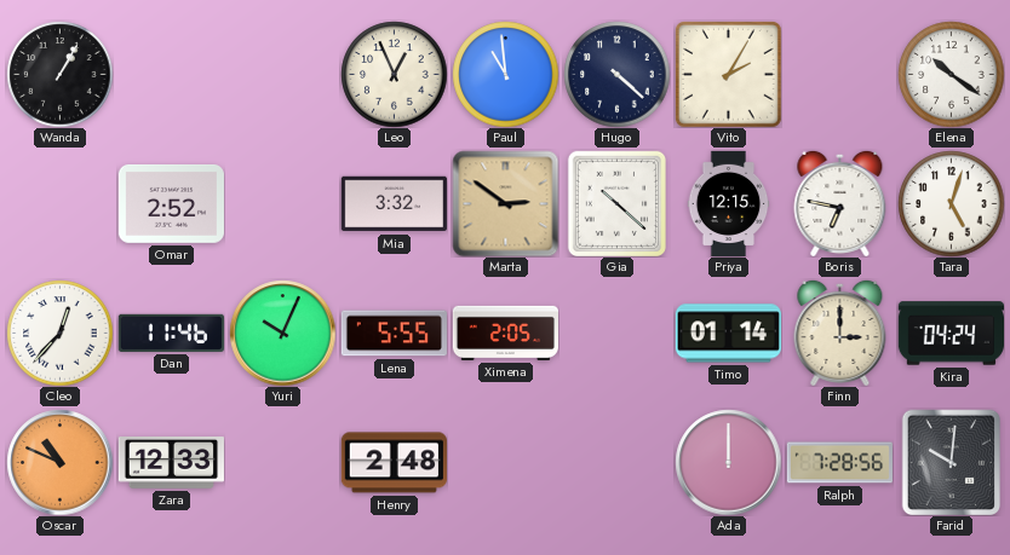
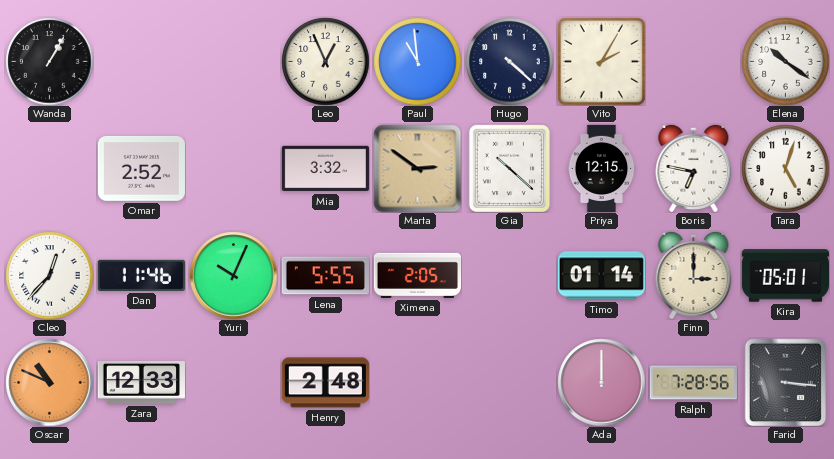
Kira: 04:24 -> 05:01 (785, 276)
Farid: 10:01 -> 3:16 (786, 382)
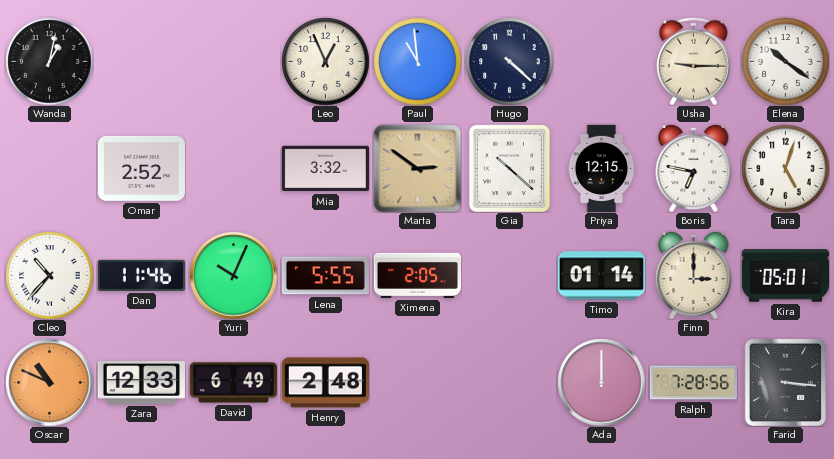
Wanda: 1:05 -> 1:02 (49, 61)
Vito: 2:05 -> none (601, 61)
Usha: none -> 9:15 (693, 61)
Cleo: 12:37 -> 10:37 (49, 275)
David: none -> 6:49 (233, 383)
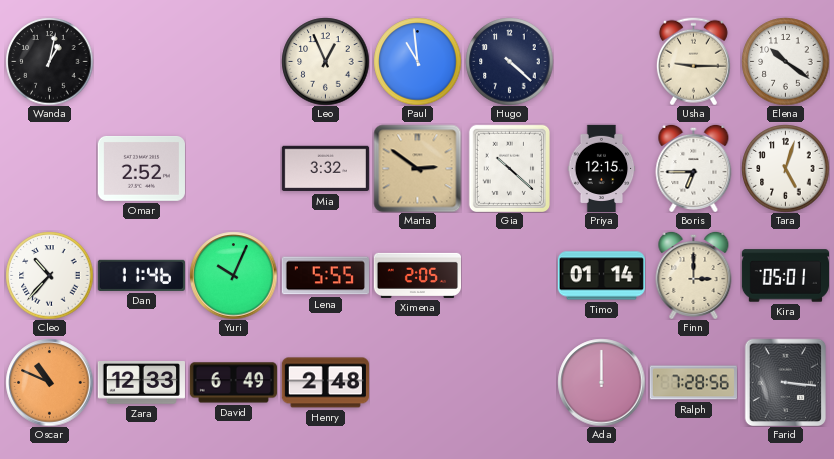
Boris: 6:47 -> 6:45 (694, 168)
